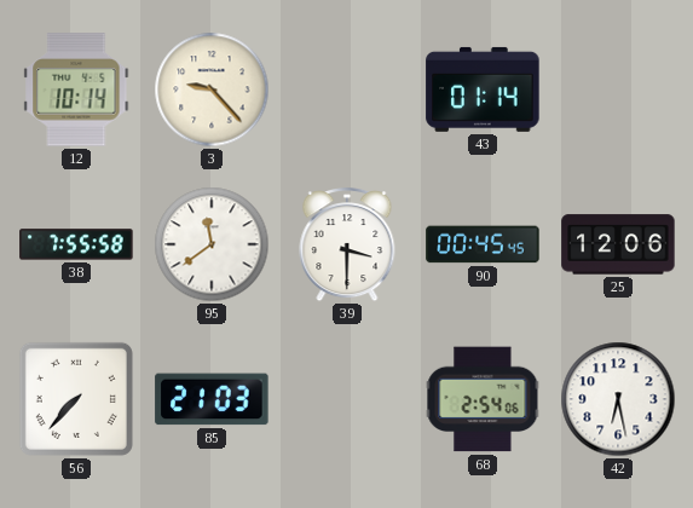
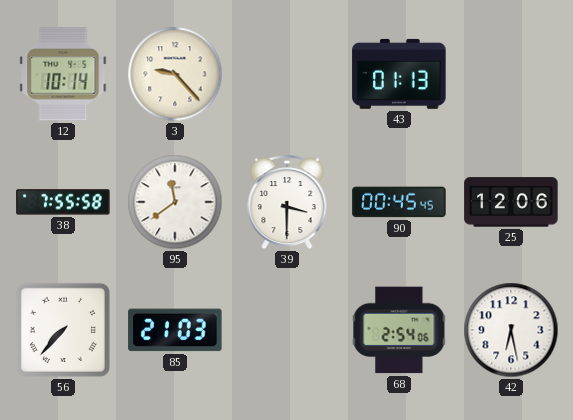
43: 01:14 -> 01:13 (399, 74)
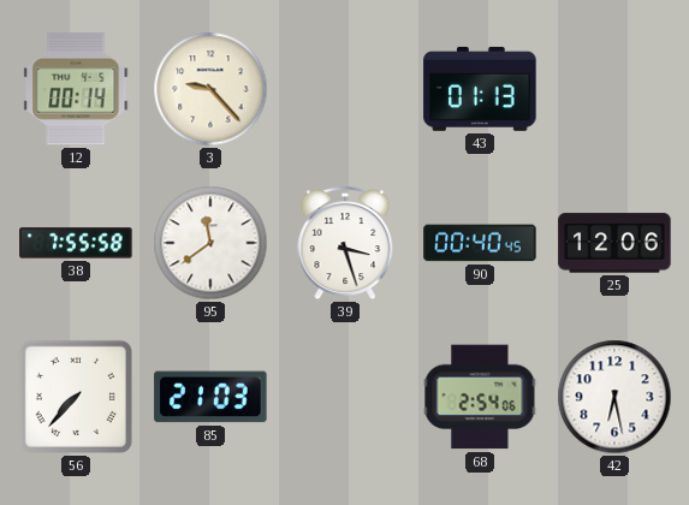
12: 10:14 -> 00:14 (76, 89)
39: 3:30 -> 3:27 (345, 244)
90: 00:45 -> 00:40 (480, 243)
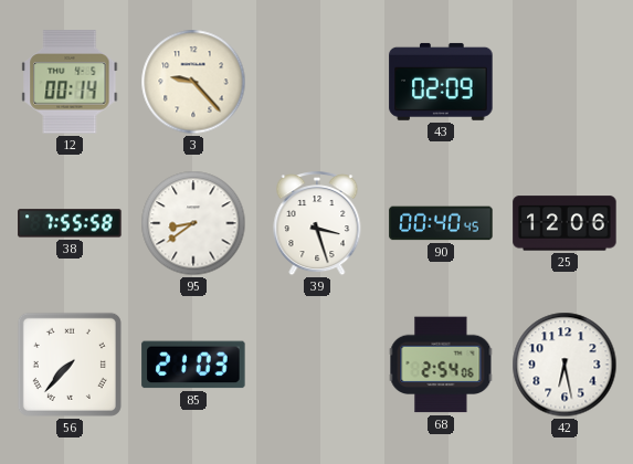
43: 01:13 -> 02:09 (441, 82)
95: 11:39 -> 8:39 (193, 223)
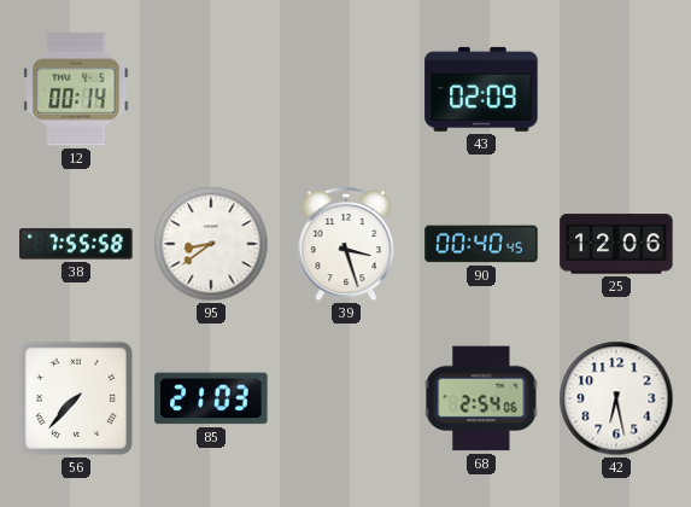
3: 9:23 -> none (193, 82)
